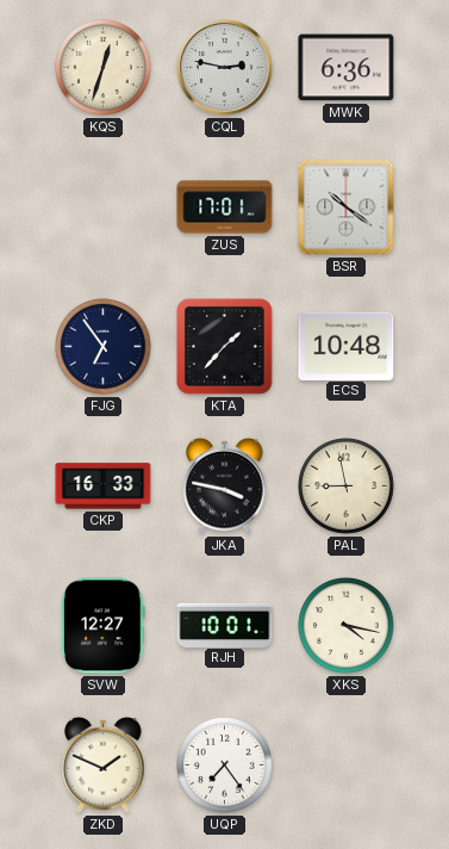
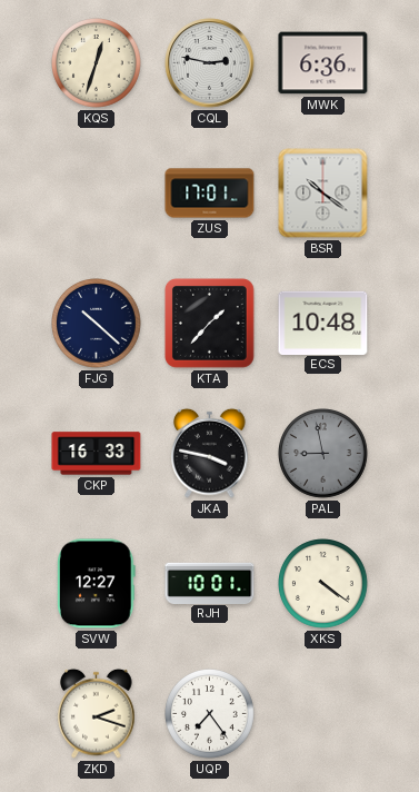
FJG: 6:54 -> 10:22 (97, 324)
PAL dial: cream -> grey (323, 454)
XKS: 4:17 -> 4:21 (323, 584)
ZKD: 1:49 -> 2:18 (97, 713)
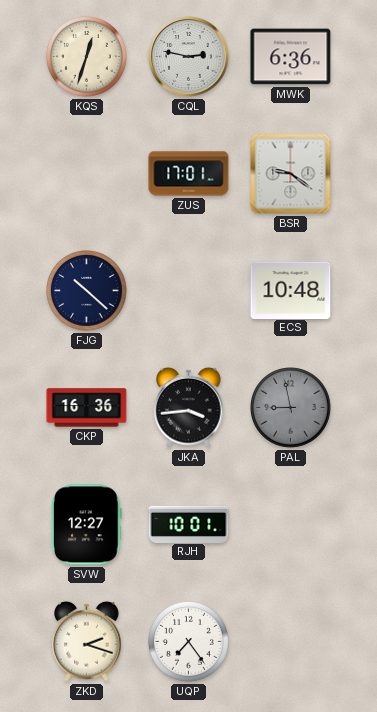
BSR: 10:21 -> 9:21 (291, 174)
KTA: 1:37 -> none (209, 323)
CKP: 16:33 -> 16:36 (87, 408)
JKA: 3:47 -> 3:44 (189, 407)
XKS: 4:21 -> none (323, 584)
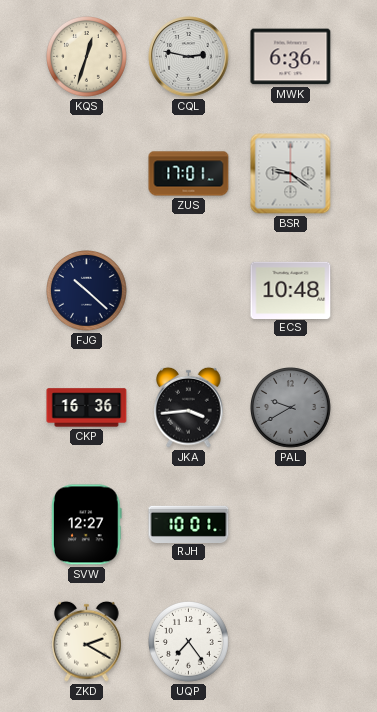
PAL: 8:58 -> 9:40 (291, 408)
ZKD: 2:18 -> 2:20 (87, 641)
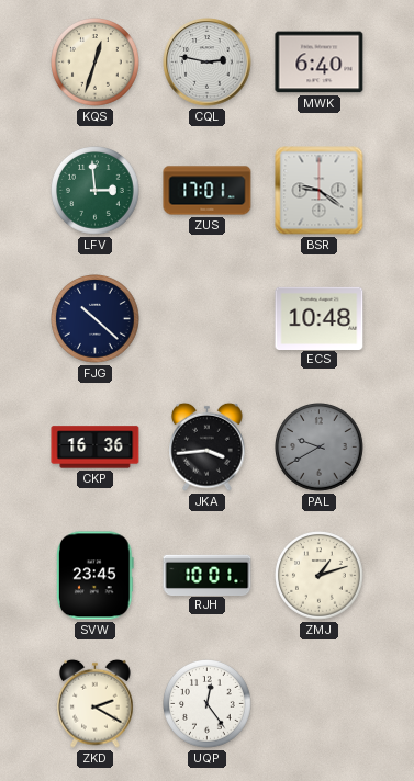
MWK: 6:36 -> 6:40 (320, 63)
LFV: none -> 2:59 (96, 191)
SVW: 12:27 -> 23:45 (96, 576)
ZMJ: none -> 1:12 (320, 576)
UQP: 7:24 -> 12:24 (208, 704)
